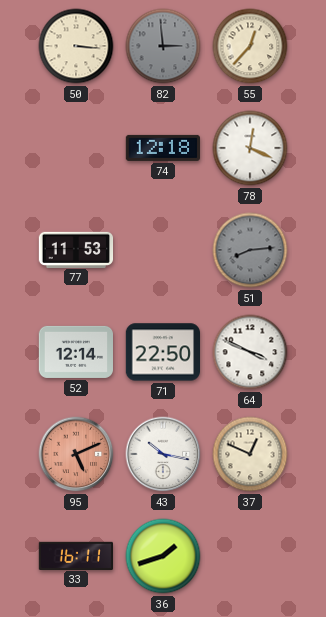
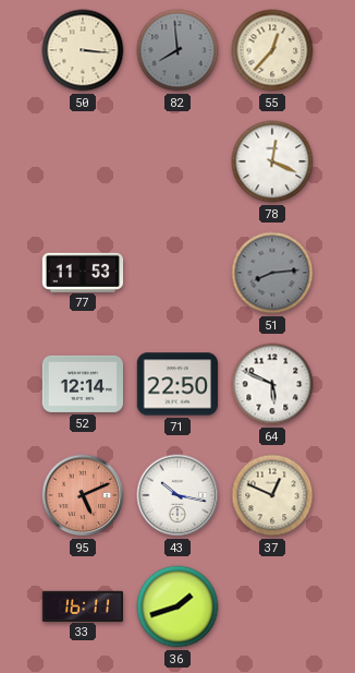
82: 2:59 -> 7:59 (177, 50)
74: 12:18 -> none (162, 148)
64: 3:49 -> 5:49 (272, 384)
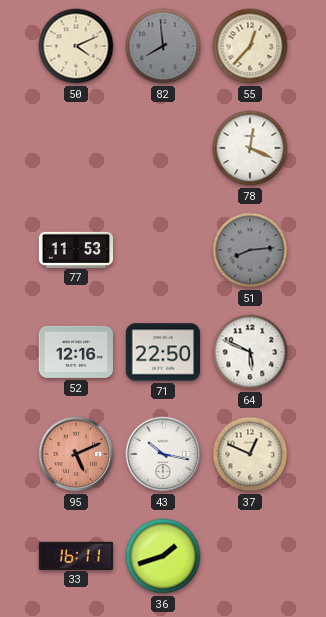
50: 3:16 -> 4:11 (76, 46)
52: 12:14 -> 12:16 (75, 352)
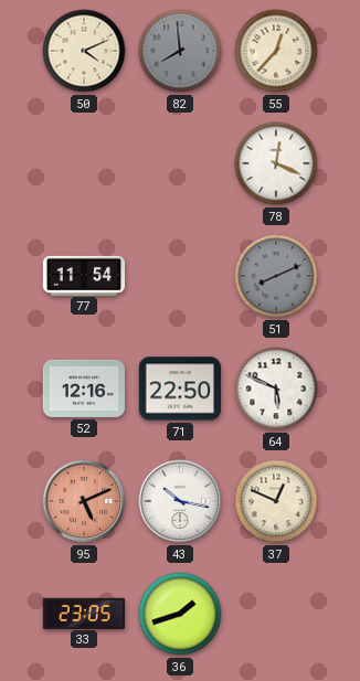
77: 11:53 -> 11:54 (84, 275)
51: 8:14 -> 8:11 (276, 276)
33: 16:11 -> 23:05 (83, 613)
